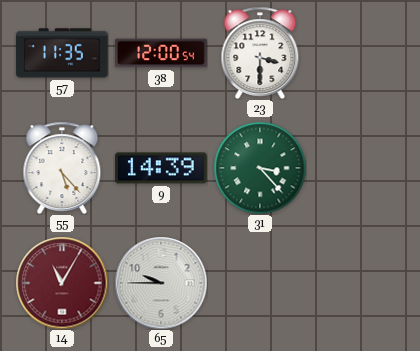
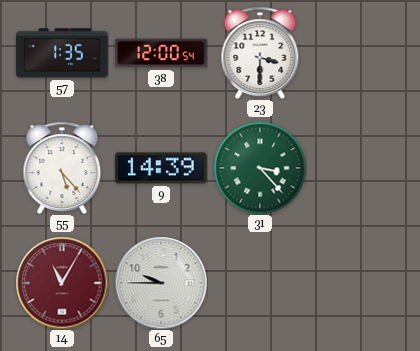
57: 11:35 -> 1:35 (62, 53)
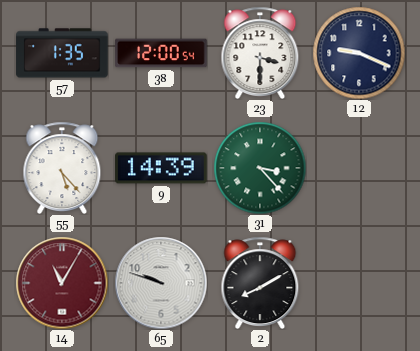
12: none -> 9:19 (359, 53)
65: 9:45 -> 9:48 (161, 283)
2: none -> 8:10 (260, 283)
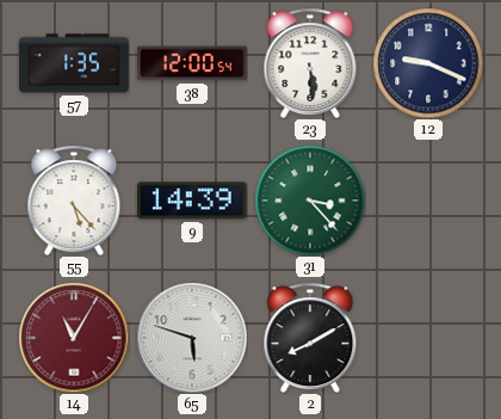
23: 3:30 -> 5:29 (310, 63)
65: 9:48 -> 5:48 (192, 338)
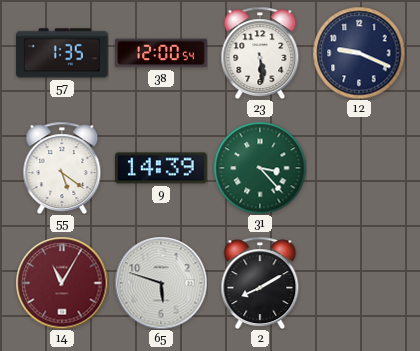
55: 5:23 -> 5:21 (62, 168)
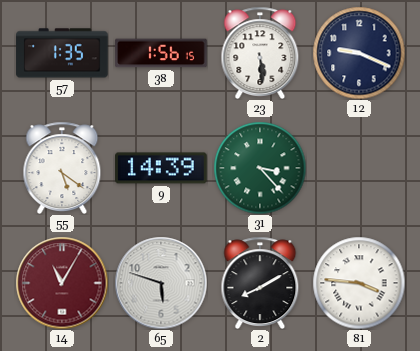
38: 12:00 -> 1:56 (161, 53)
81: none -> 3:46 (359, 283)
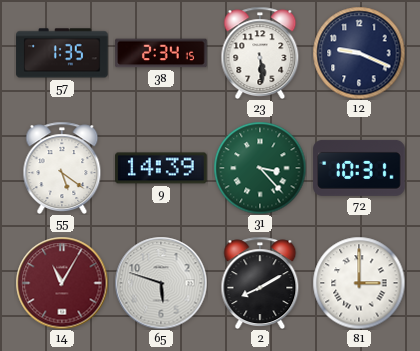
38: 1:56 -> 2:34 (161, 53)
72: none -> 10:31 (359, 168)
81: 3:46 -> 3:00 (359, 283)
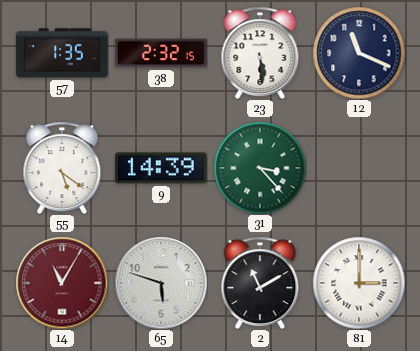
38: 2:34 -> 2:32 (161, 53)
12: 9:19 -> 11:19 (359, 53)
72: 10:31 -> none (359, 168)
2: 8:10 -> 11:10 (260, 283)
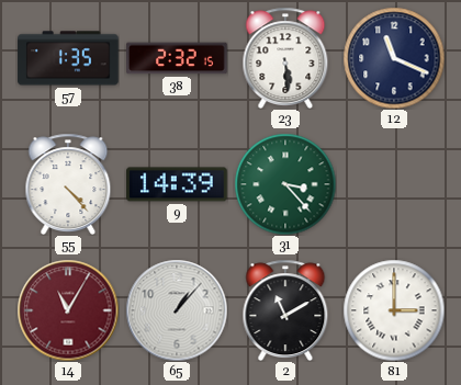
55: 5:21 -> 4:23 (68, 184)
65: 5:48 -> 1:07 (177, 310)
